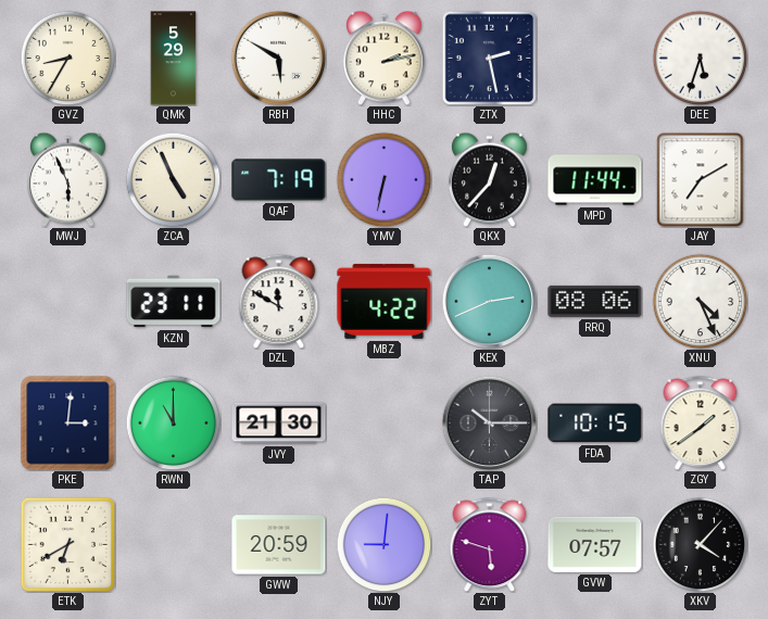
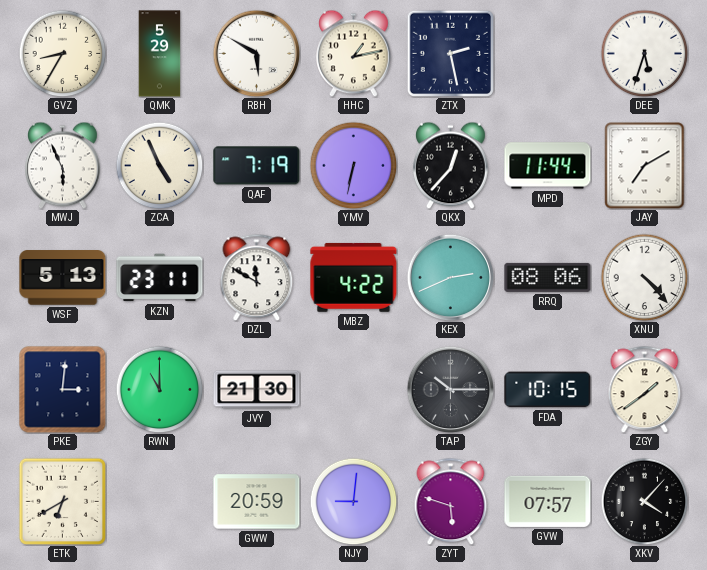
HHC: 2:13 -> 1:13 (354, 53)
WSF: none -> 5:13 (63, 278)
XNU: 4:26 -> 4:23 (644, 277)
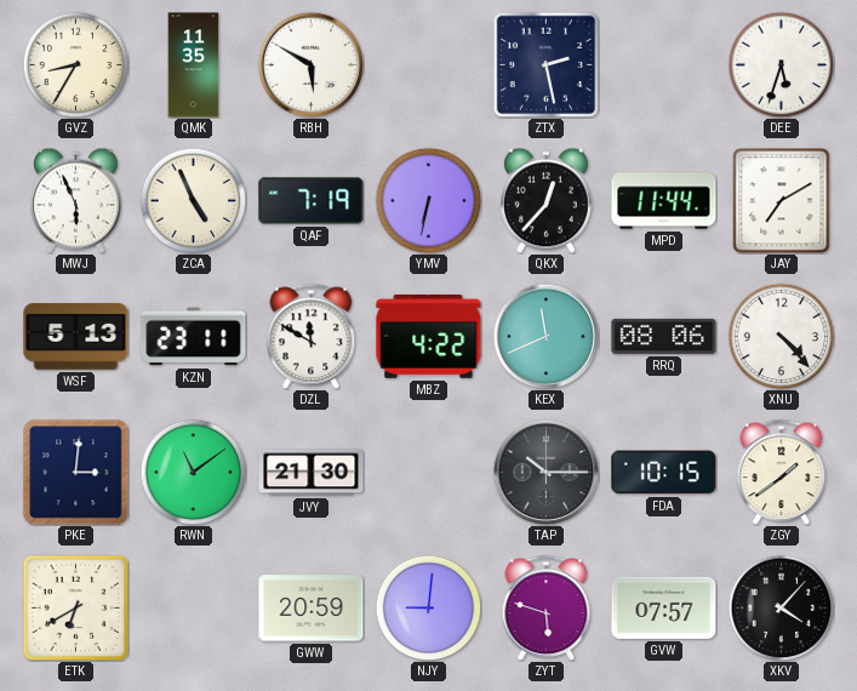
QMK: 5:29 -> 11:35 (194, 65)
HHC: 1:13 -> none (354, 53)
KEX: 2:41 -> 11:41 (545, 336)
RWN: 11:00 -> 11:09 (193, 472)
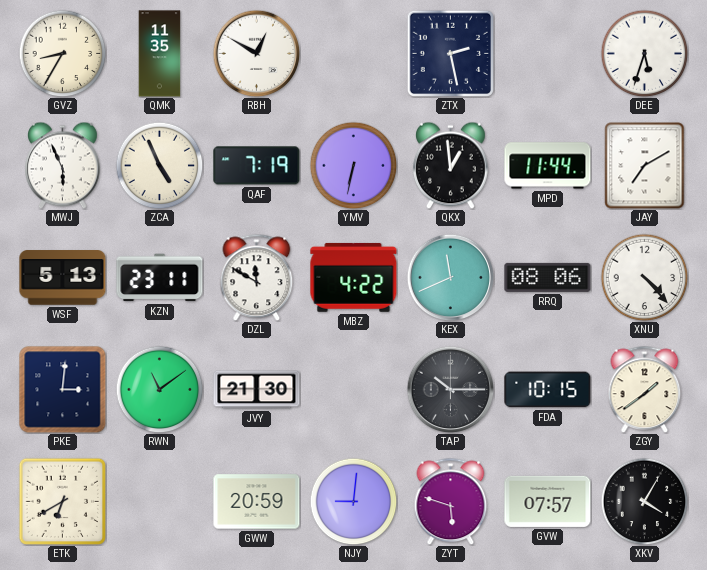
RBH: 5:50 -> 12:50 (256, 53)
QKX: 12:37 -> 12:59 (451, 165)
XKV: 4:07 -> 4:05 (644, 501)
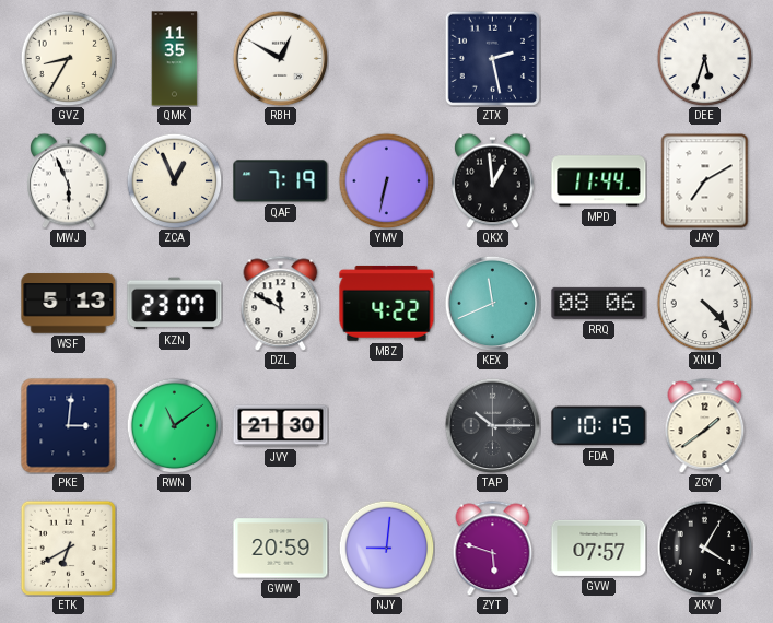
ZCA: 4:56 -> 12:56 (174, 180)
KZN: 23:11 -> 23:07 (175, 304)
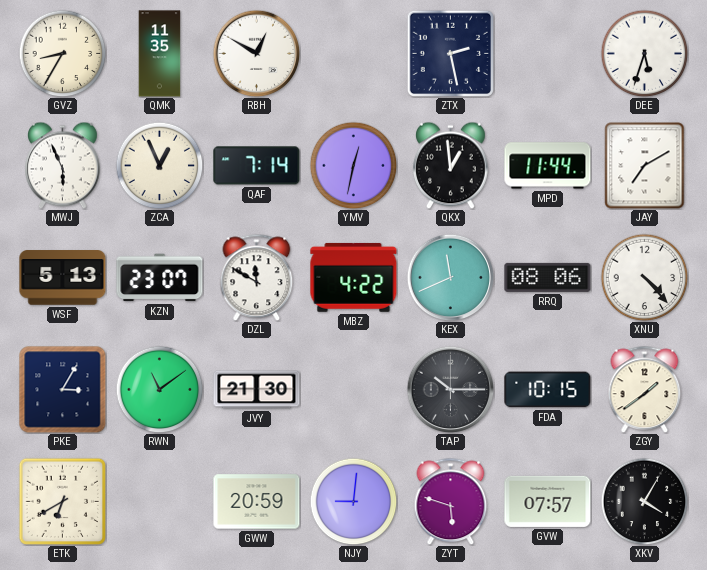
QAF: 7:19 -> 7:14 (257, 166)
YMV: 6:32 -> 12:32 (353, 165)
PKE: 3:01 -> 3:05 (63, 390)
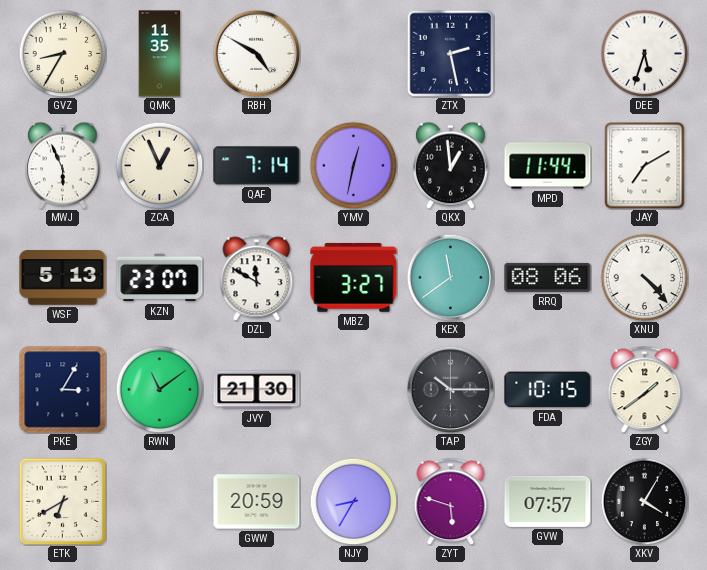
RBH: 12:50 -> 4:50 (256, 53)
MBZ: 4:22 -> 3:27 (354, 277)
KEX: 11:41 -> 11:39 (450, 277)
NJY: 9:01 -> 8:35 (353, 501)
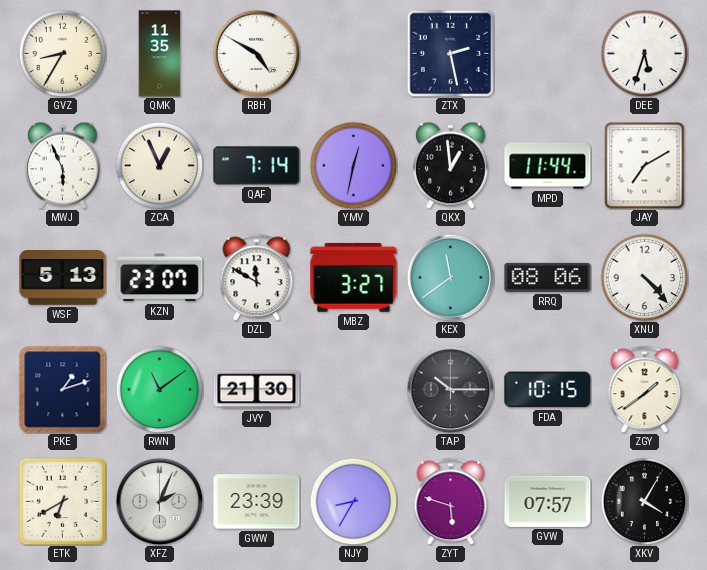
PKE: 3:05 -> 1:12 (63, 390)
XFZ: none -> 2:04 (159, 501)
GWW: 20:59 -> 23:39 (257, 502)
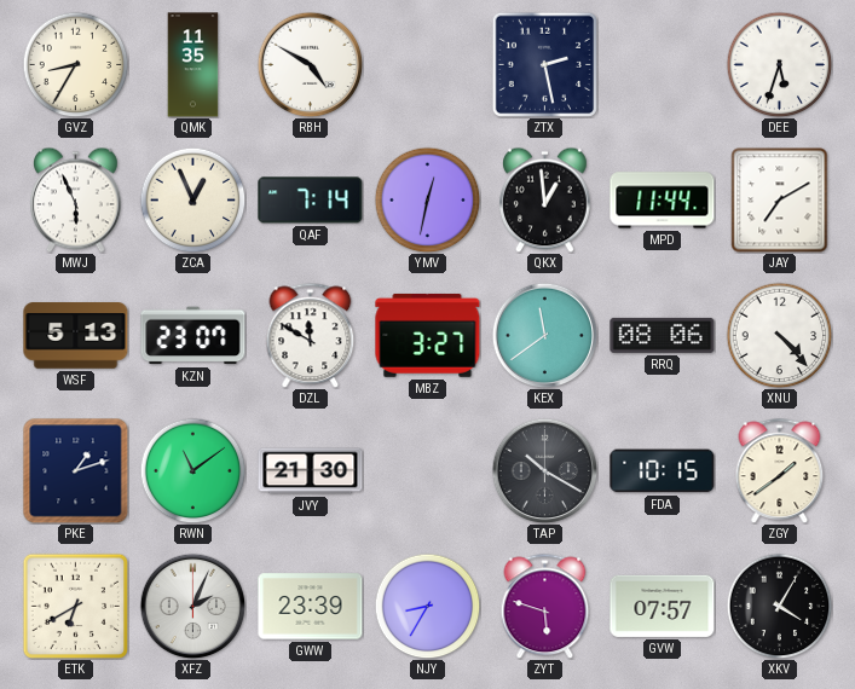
TAP: 10:15 -> 10:20 (544, 470)
